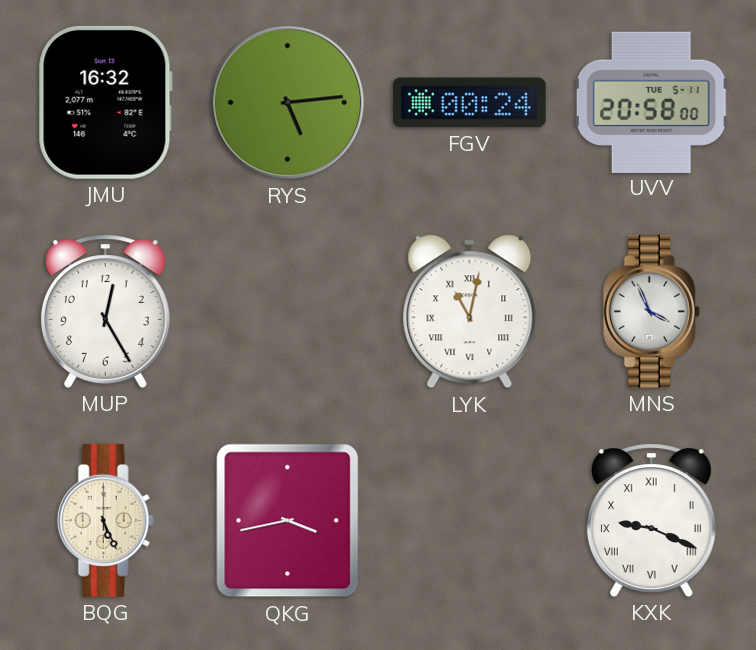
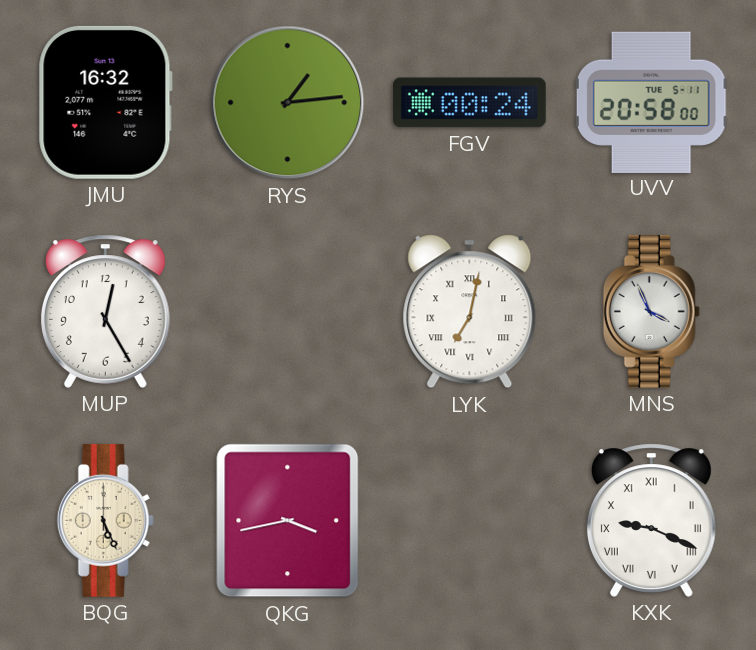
RYS: 5:14 -> 1:14 (288, 103)
LYK: 11:02 -> 7:02 (470, 312)
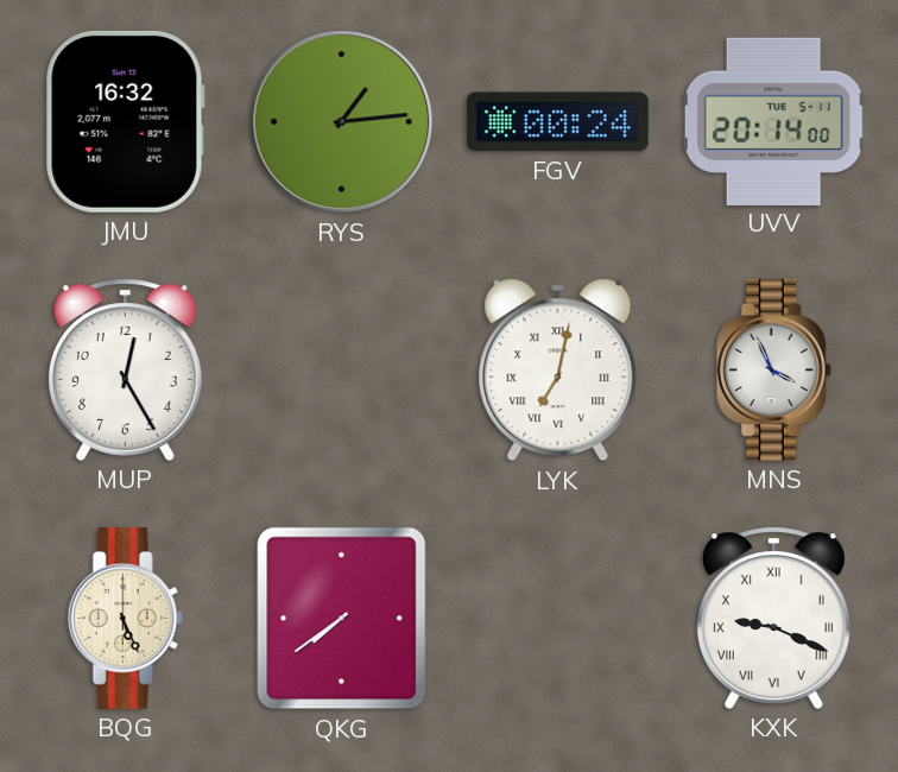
UVV: 20:58 -> 20:14 (774, 121)
QKG: 3:43 -> 7:39 (342, 619)
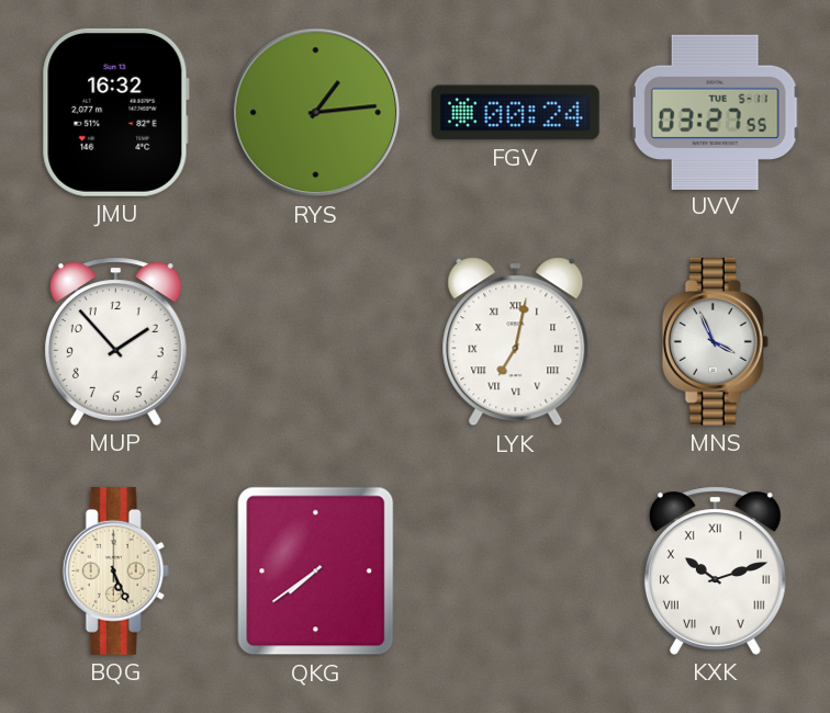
UVV: 20:14 -> 03:27 (716, 112)
MUP: 12:25 -> 1:53 (115, 341)
KXK: 9:19 -> 10:12 (715, 570)
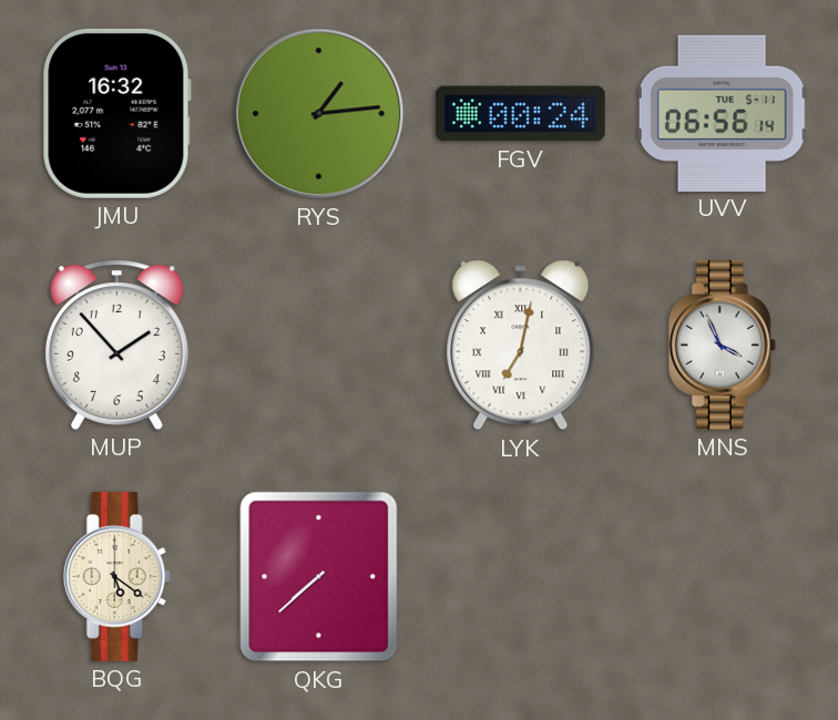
UVV: 03:27 -> 06:56 (723, 113)
BQG: 5:26 -> 5:21 (116, 576)
QKG: 7:39 -> 7:38 (319, 577)
KXK: 10:12 -> none (715, 570)
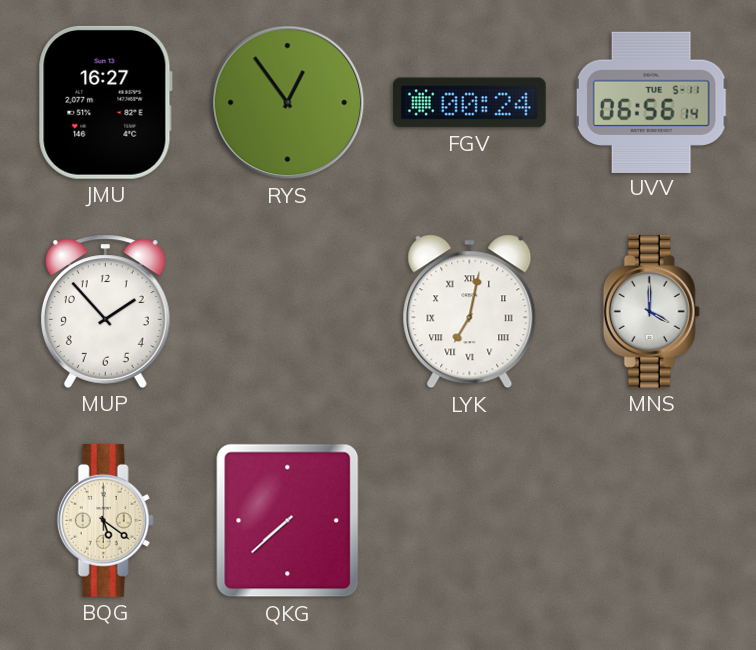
JMU: 16:32 -> 16:27 (105, 102)
RYS: 1:14 -> 12:54 (288, 103)
MNS: 3:56 -> 4:00 (651, 311)
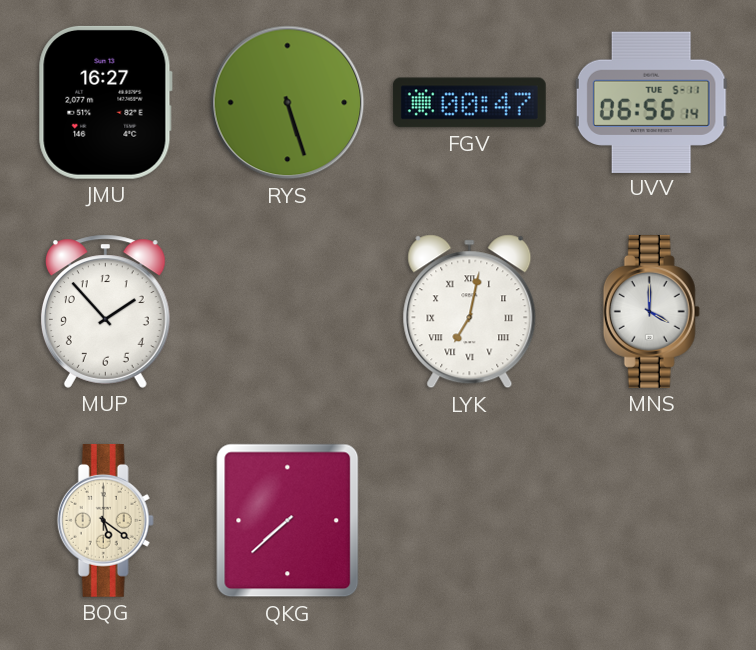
RYS: 12:54 -> 5:27 (288, 103)
FGV: 00:24 -> 00:47 (469, 103)
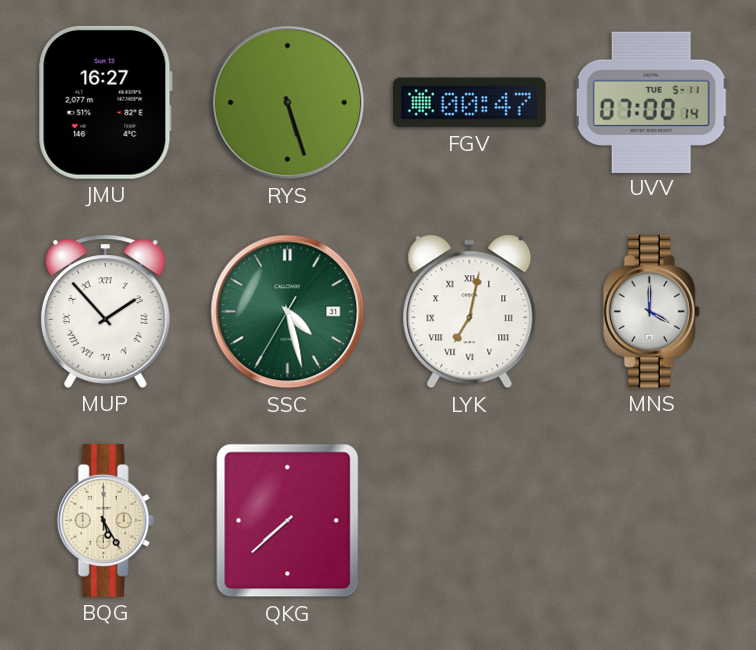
UVV: 06:56 -> 07:00 (652, 102)
MUP numerals: Arabic -> Roman (105, 311)
SSC: none -> 4:27 (288, 312)
BQG: 5:21 -> 5:25 (105, 520)
